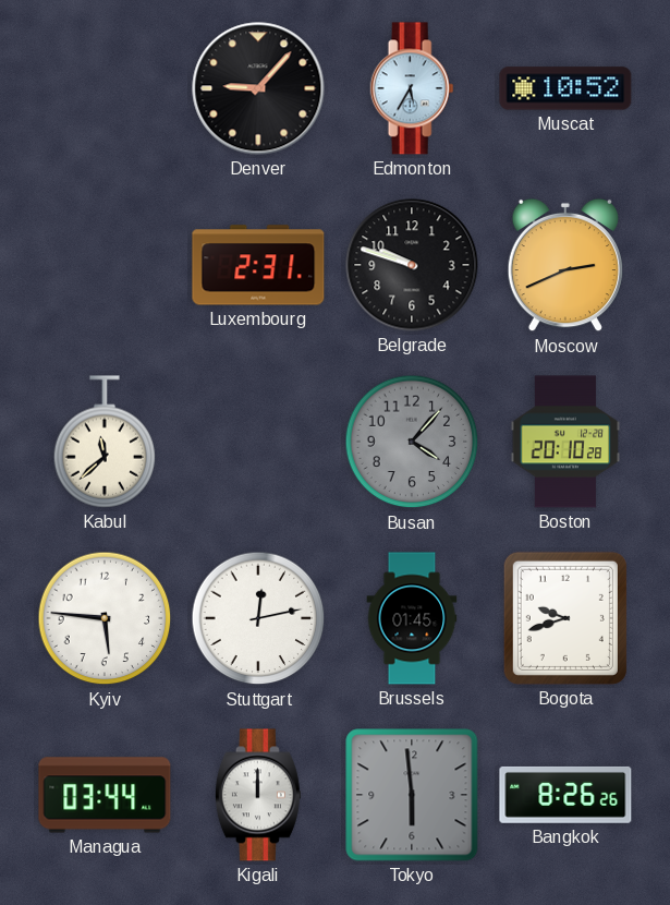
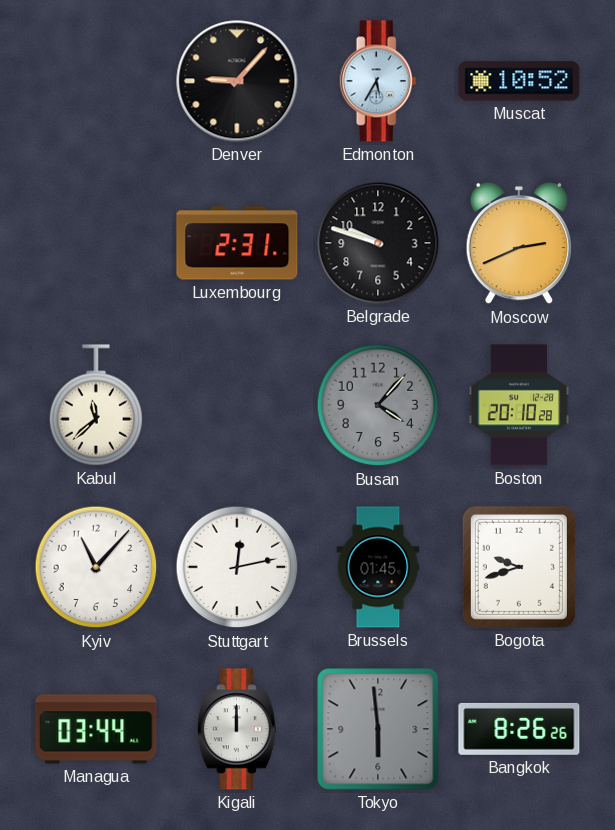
Kyiv: 5:46 -> 11:07 (96, 567)
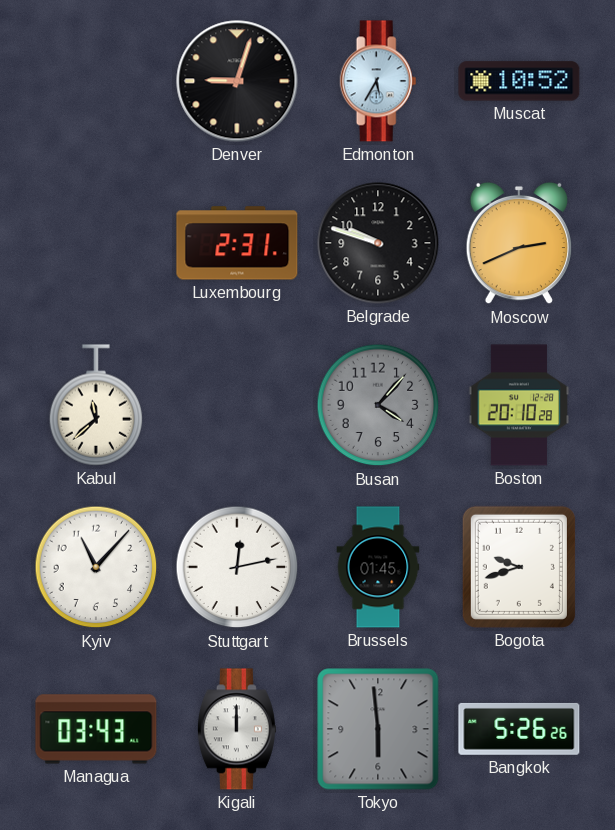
Denver: 9:07 -> 9:03 (237, 81)
Managua: 03:44 -> 03:43 (96, 729)
Bangkok: 8:26 -> 5:26 (519, 729)
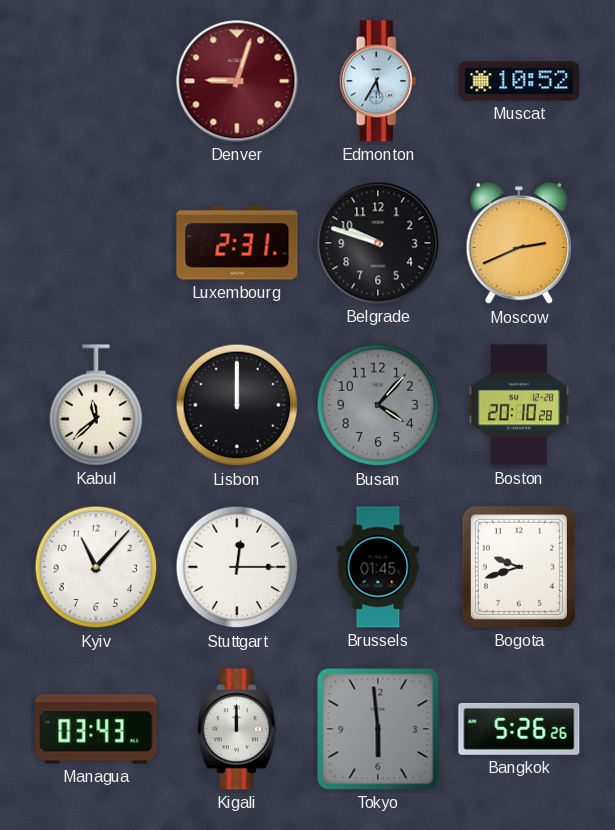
Denver dial: black -> burgundy (237, 81)
Lisbon: none -> 12:00 (237, 405)
Stuttgart: 12:13 -> 12:15 (237, 567)
